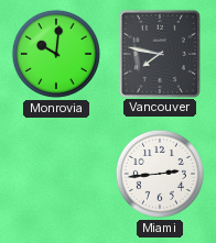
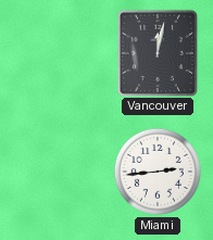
Monrovia: 10:01 -> none (56, 54)
Vancouver: 7:47 -> 12:02 (156, 52)
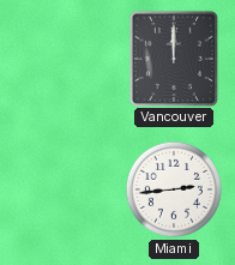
Vancouver: 12:02 -> 12:00 (173, 58)
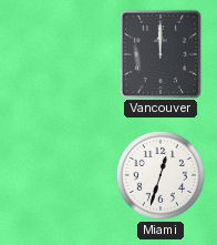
Miami: 2:44 -> 12:33 (161, 175)
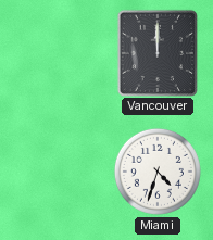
Miami: 12:33 -> 4:33 (158, 172)
